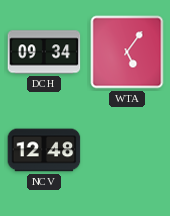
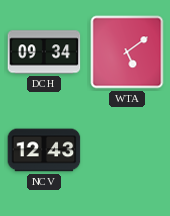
WTA: 5:06 -> 5:09 (127, 52)
NCV: 12:48 -> 12:43 (44, 150)
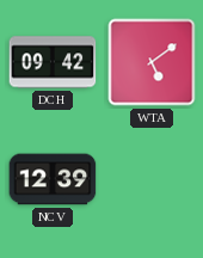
DCH: 09:34 -> 09:42 (53, 62)
NCV: 12:43 -> 12:39 (53, 179)
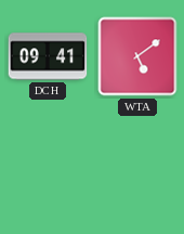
DCH: 09:42 -> 09:41 (48, 56)
NCV: 12:39 -> none (53, 179)
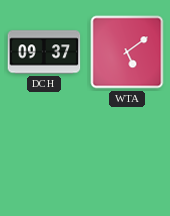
DCH: 09:41 -> 09:37 (44, 52)
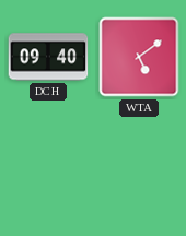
DCH: 09:37 -> 09:40 (48, 57)
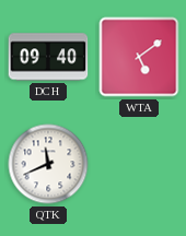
QTK: none -> 11:41 (48, 164)
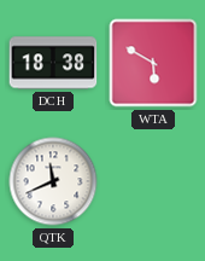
DCH: 09:40 -> 18:38 (53, 63)
WTA: 5:09 -> 5:50 (153, 63)
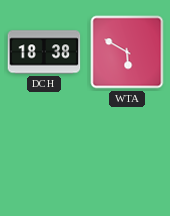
QTK: 11:41 -> none (53, 181)
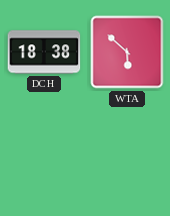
WTA: 5:50 -> 5:52 (127, 52)
